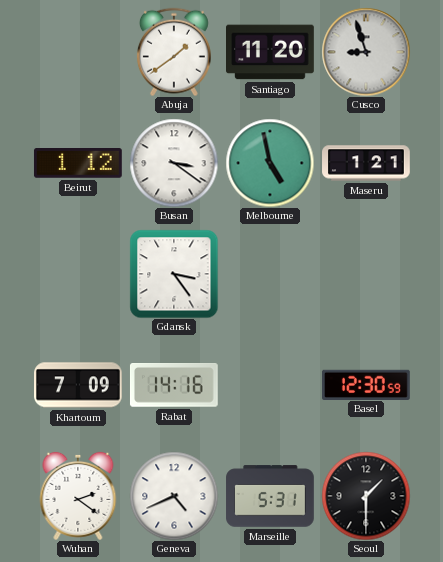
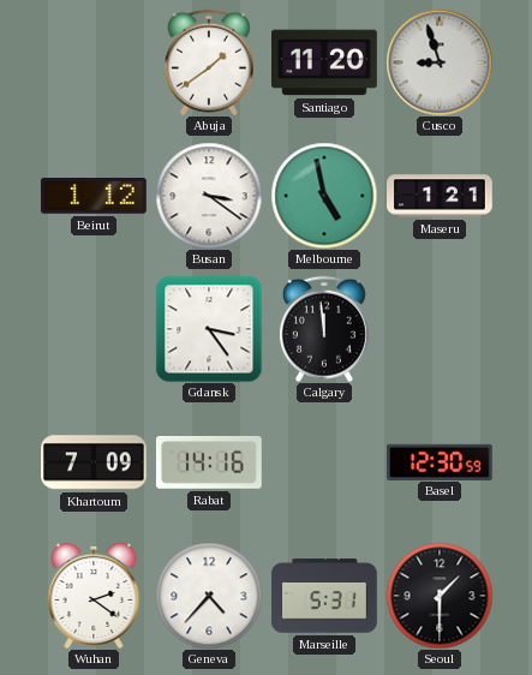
Calgary: none -> 11:59 (324, 329)
Geneva: 4:41 -> 4:37 (209, 596)
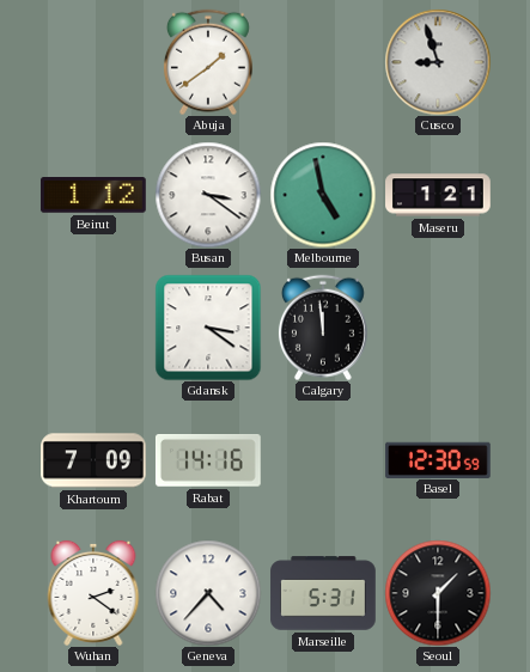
Santiago: 11:20 -> none (325, 62)
Gdansk: 3:24 -> 3:21 (208, 328)
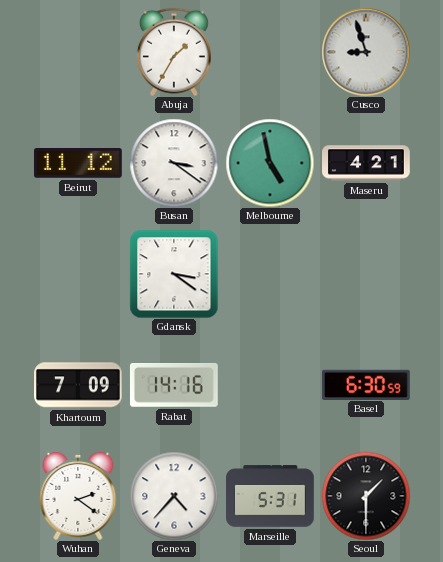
Abuja: 1:39 -> 1:35 (174, 52)
Beirut: 1:12 -> 11:12 (78, 163)
Maseru: 1:21 -> 4:21 (366, 163)
Calgary: 11:59 -> none (323, 328)
Basel: 12:30 -> 6:30 (367, 384)
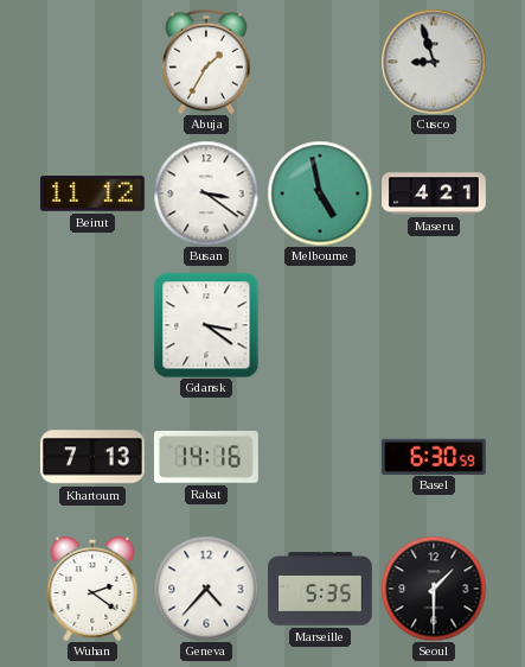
Khartoum: 7:09 -> 7:13 (94, 457)
Marseille: 5:31 -> 5:35 (320, 589)
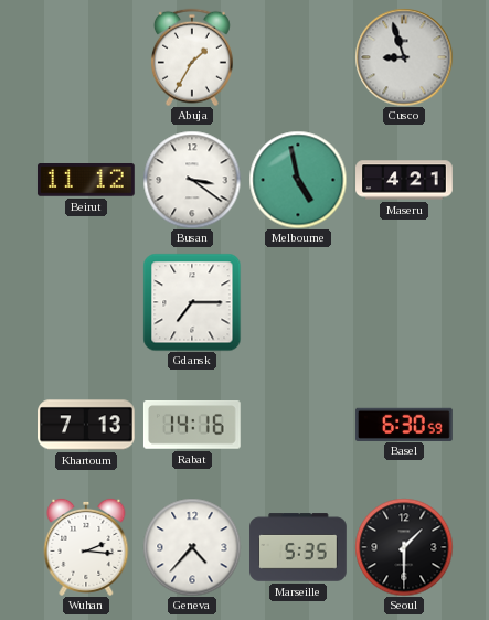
Gdansk: 3:21 -> 7:15 (192, 302)
Wuhan: 2:21 -> 2:16 (86, 547)
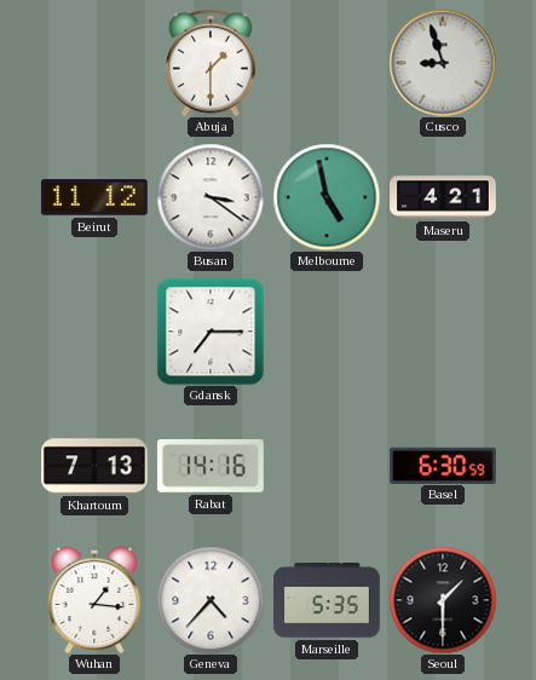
Abuja: 1:35 -> 1:30 (211, 63)
Wuhan: 2:16 -> 1:16 (94, 600)
